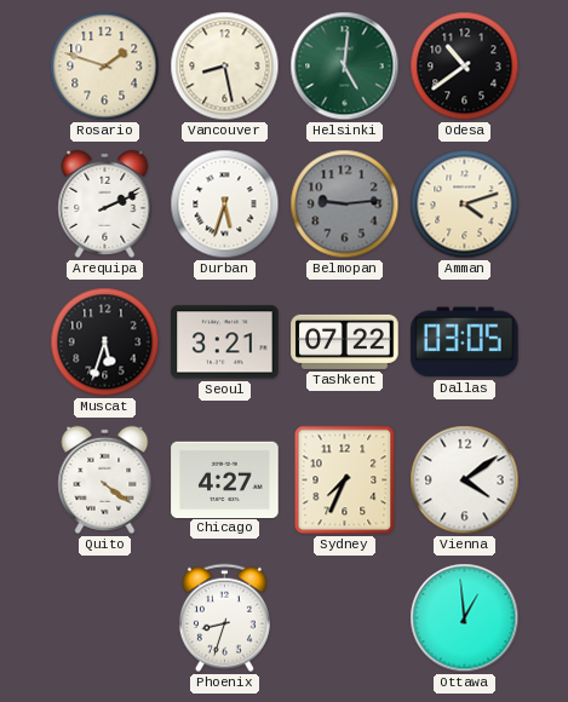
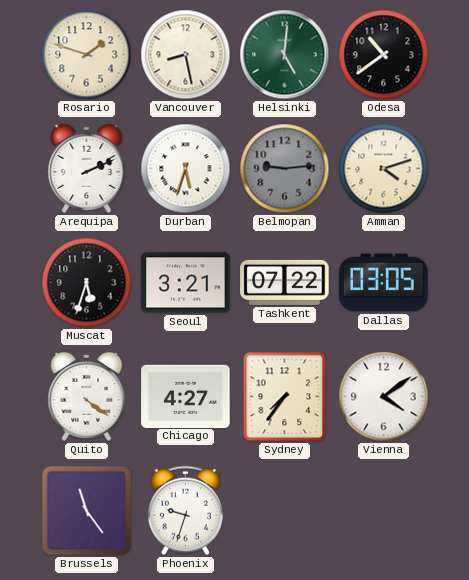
Sydney: 7:34 -> 7:36 (285, 397)
Brussels: none -> 11:24 (87, 511)
Phoenix: 8:33 -> 9:33 (185, 511)
Ottawa: 12:59 -> none (465, 618)
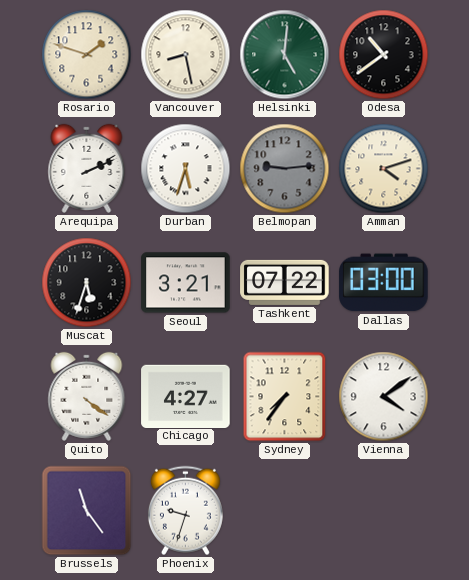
Dallas: 03:05 -> 03:00 (384, 283)
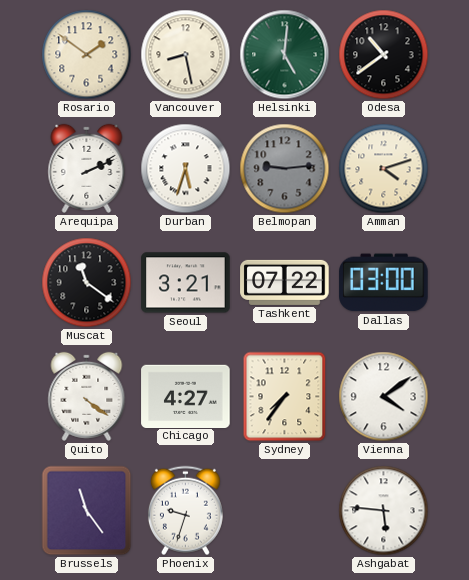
Rosario: 1:48 -> 1:51 (87, 55)
Muscat: 5:33 -> 11:21 (87, 283)
Ashgabat: none -> 5:46 (384, 511)
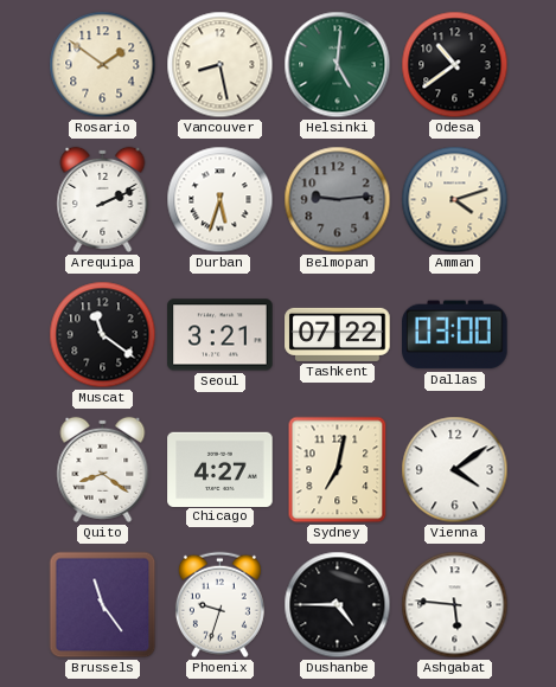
Quito: 4:21 -> 8:21 (103, 469)
Sydney: 7:36 -> 7:02 (338, 470)
Dushanbe: none -> 4:45 (338, 605)
